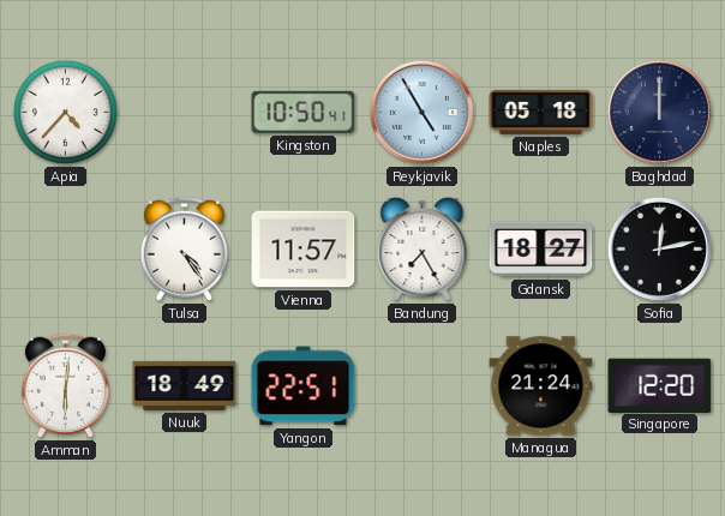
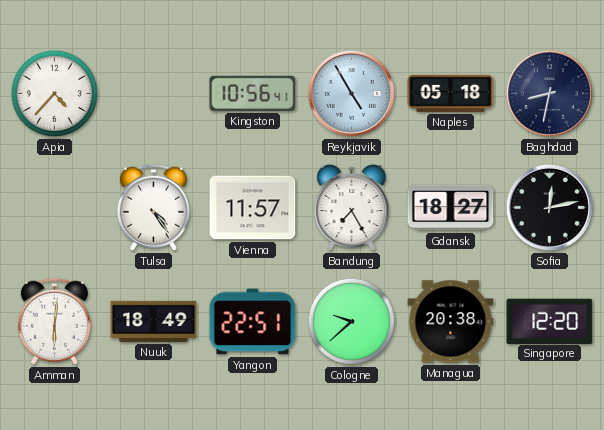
Kingston: 10:50 -> 10:56 (253, 93)
Baghdad: 12:00 -> 8:32 (549, 93)
Cologne: none -> 9:38 (351, 321)
Managua: 21:24 -> 20:38 (451, 322)
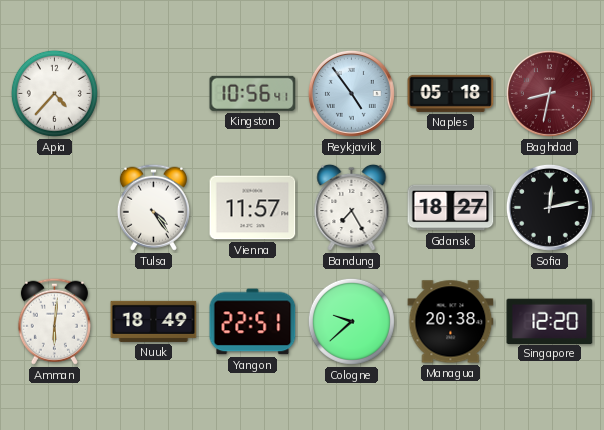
Reykjavik: 4:55 -> 4:54 (351, 93)
Baghdad dial: navy -> burgundy (549, 93)
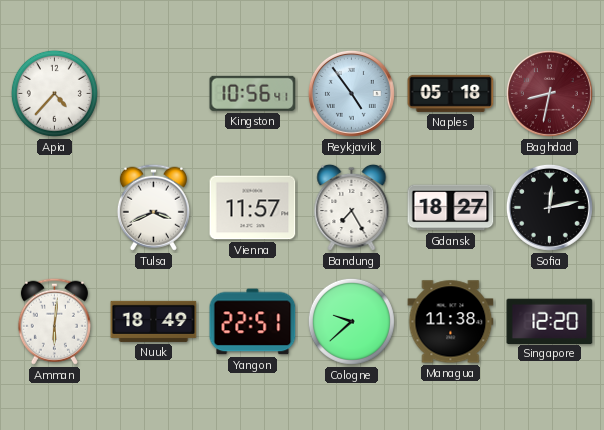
Tulsa: 4:24 -> 3:41 (153, 207)
Managua: 20:38 -> 11:38 (451, 322)
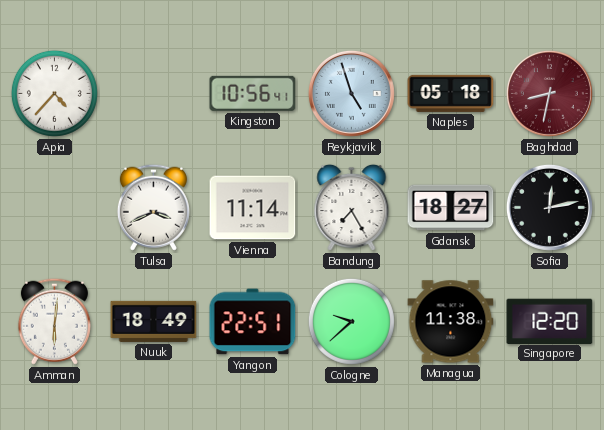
Reykjavik: 4:54 -> 4:57 (351, 93)
Vienna: 11:57 -> 11:14 (253, 208)
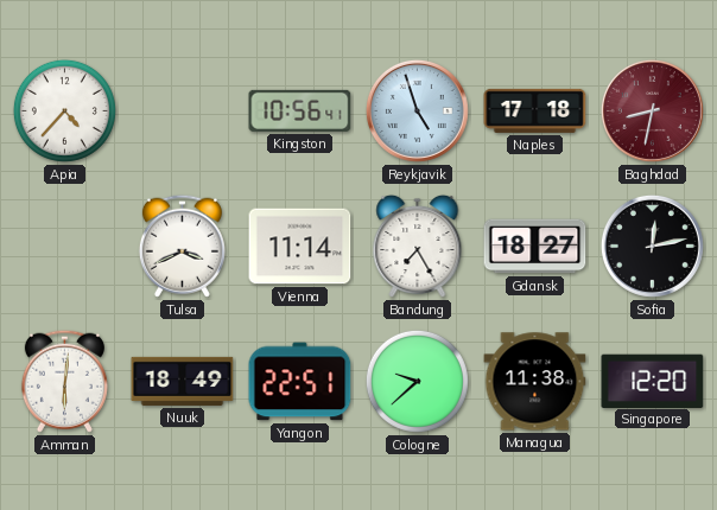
Naples: 05:18 -> 17:18 (535, 110)
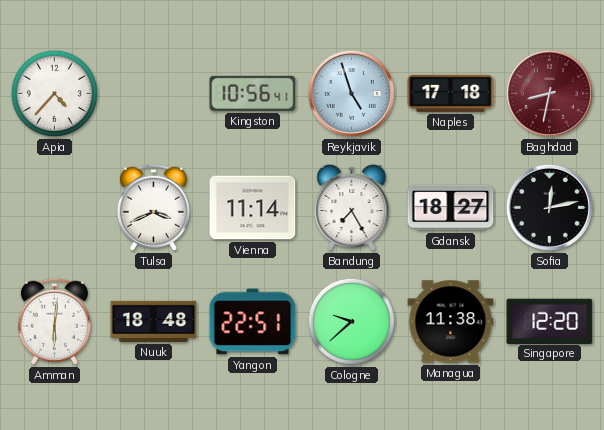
Nuuk: 18:49 -> 18:48 (154, 321)
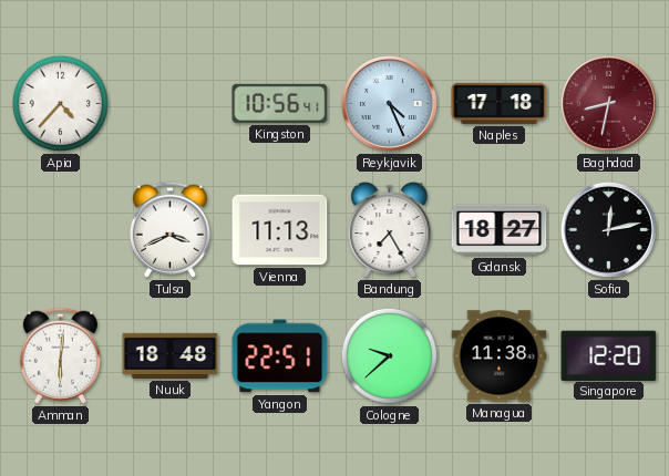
Reykjavik: 4:57 -> 4:26 (389, 103)
Vienna: 11:14 -> 11:13 (280, 230)
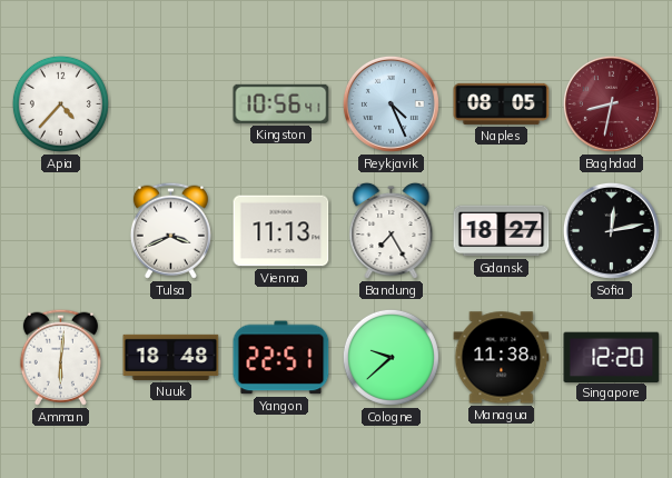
Naples: 17:18 -> 08:05 (502, 103)
